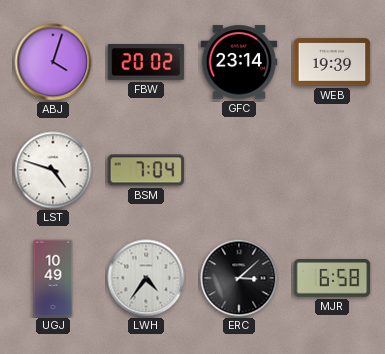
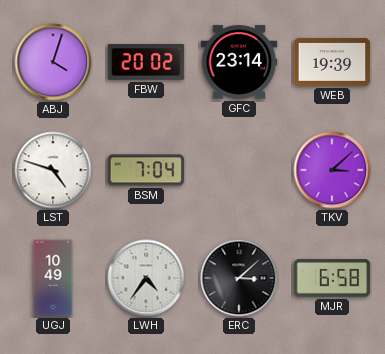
TKV: none -> 3:08 (332, 170)
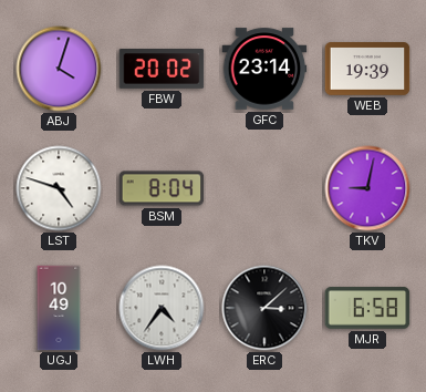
BSM: 7:04 -> 8:04 (162, 188)
TKV: 3:08 -> 9:02 (367, 188)
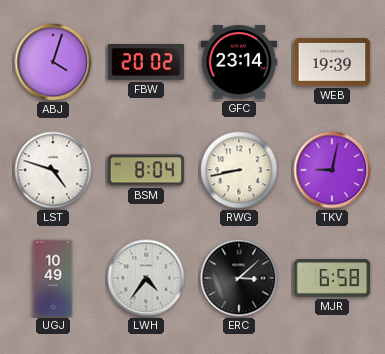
RWG: none -> 8:43 (239, 170)
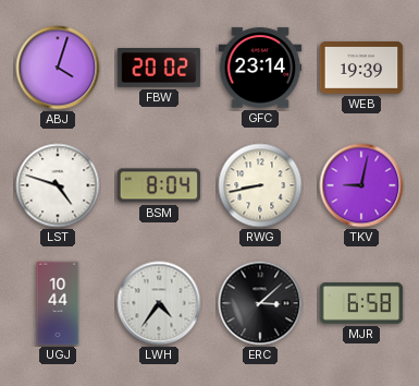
UGJ: 10:49 -> 10:44 (58, 303)
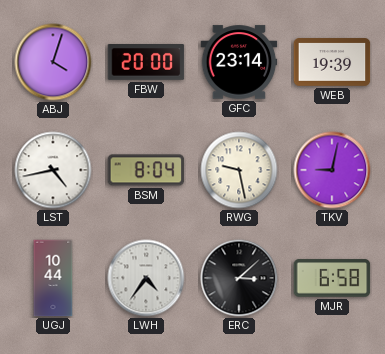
FBW: 20:02 -> 20:00 (146, 63)
LST: 4:48 -> 4:43 (53, 170)
RWG: 8:43 -> 9:28 (239, 170)
